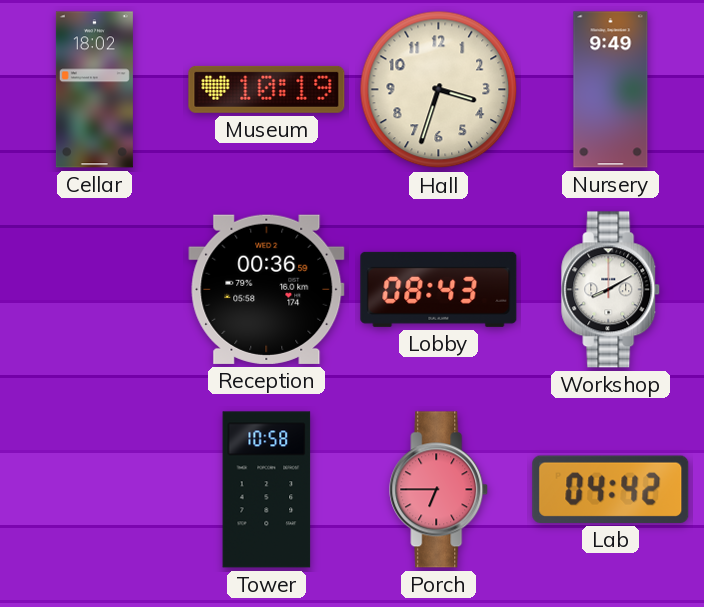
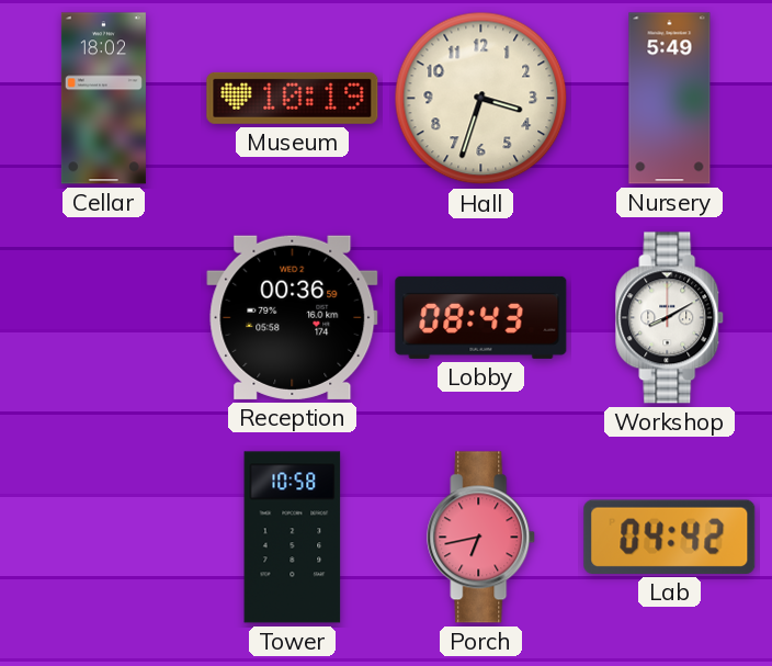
Nursery: 9:49 -> 5:49 (670, 99)
Porch: 6:45 -> 6:43 (481, 538)
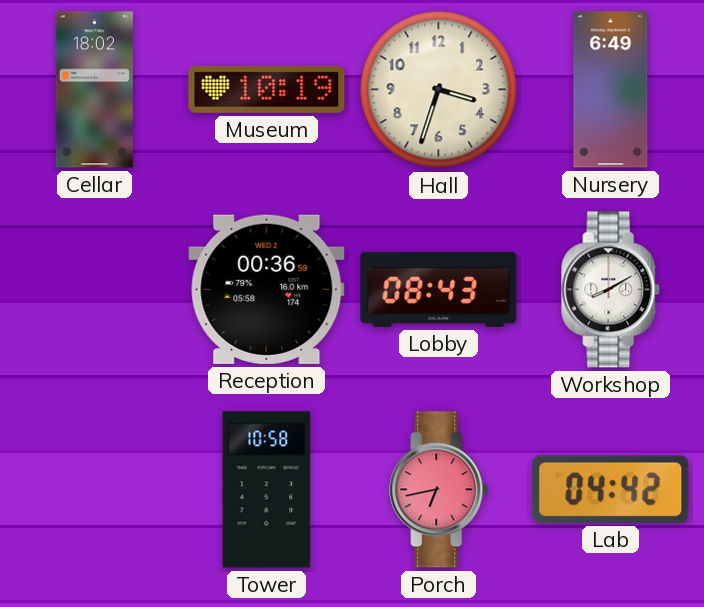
Nursery: 5:49 -> 6:49 (611, 90)
